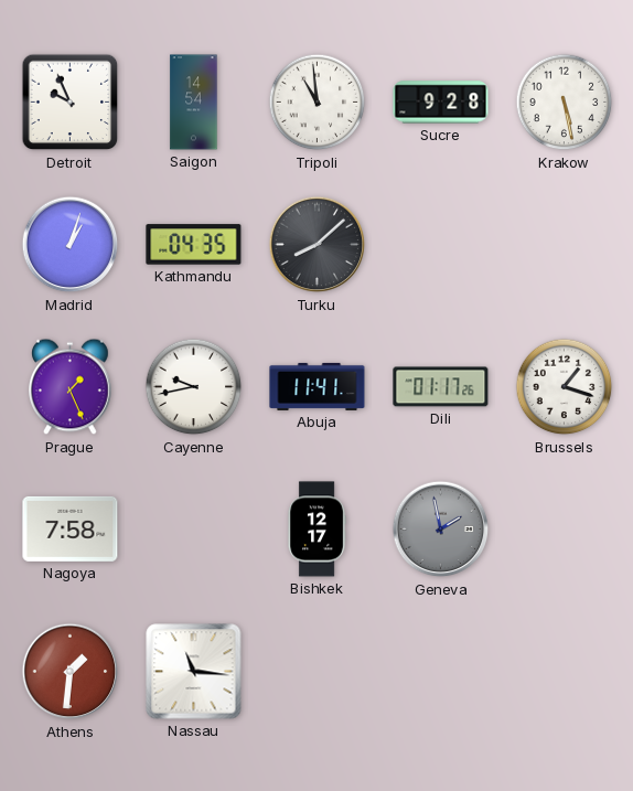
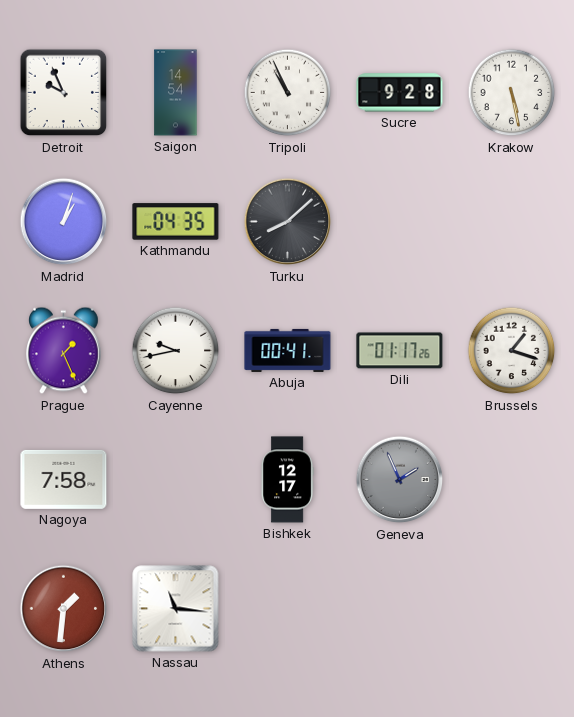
Tripoli: 10:59 -> 10:56 (288, 93)
Abuja: 11:41 -> 00:41 (288, 350)
Geneva: 1:58 -> 1:56 (400, 480)
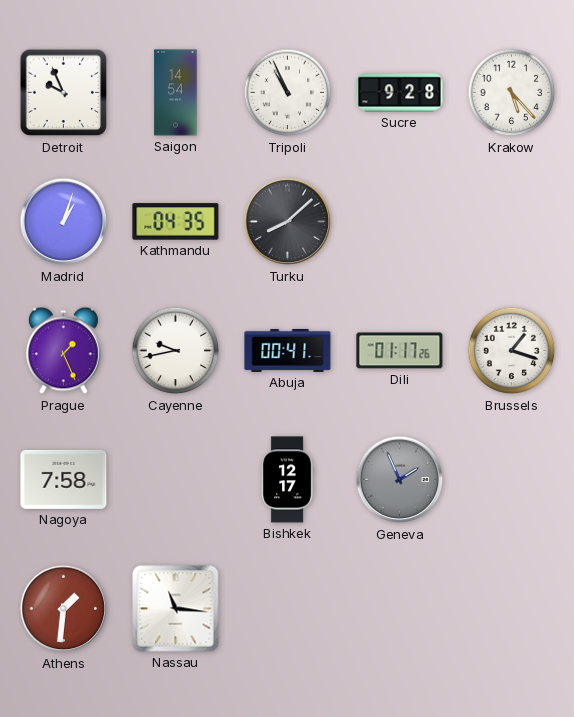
Krakow: 5:28 -> 5:23 (512, 93)
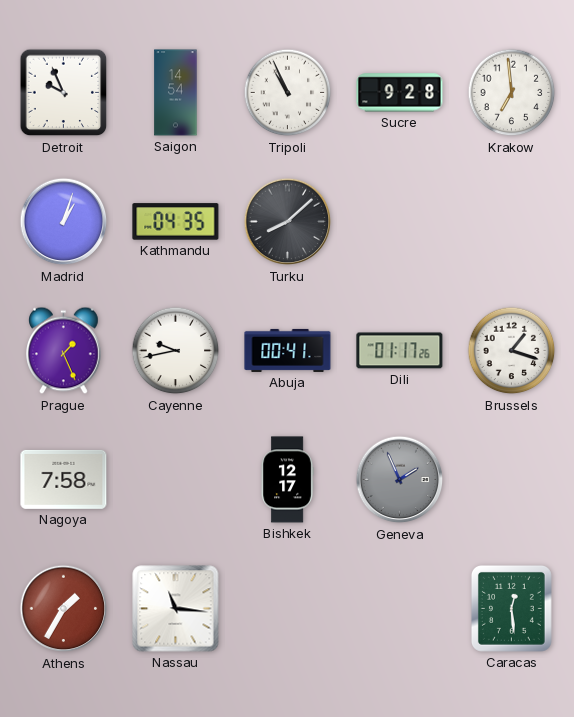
Krakow: 5:23 -> 6:59 (512, 93)
Athens: 1:31 -> 1:35 (64, 609)
Caracas: none -> 12:29 (511, 608)
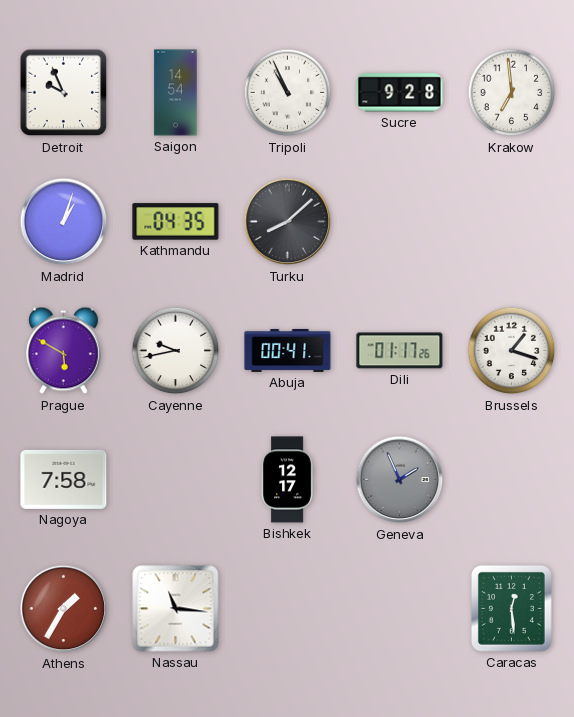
Prague: 1:26 -> 5:50 (64, 351)
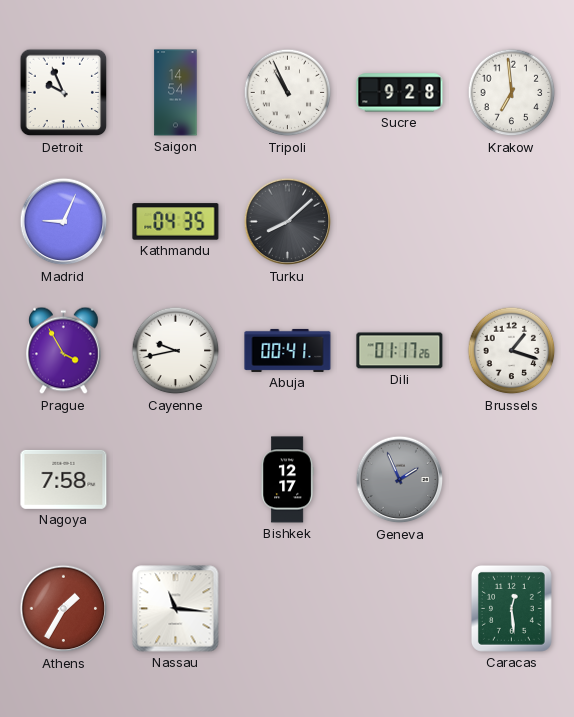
Madrid: 1:03 -> 9:04 (64, 222)
Prague: 5:50 -> 3:55 (64, 351)
